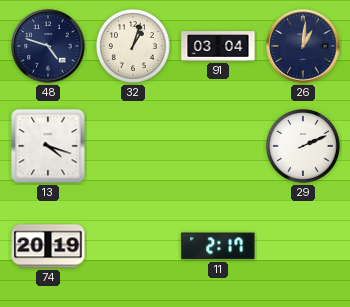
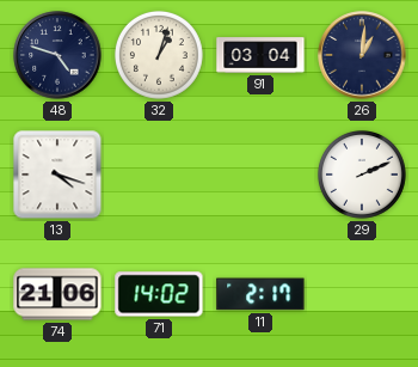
74: 20:19 -> 21:06 (57, 294)
71: none -> 14:02 (159, 294)
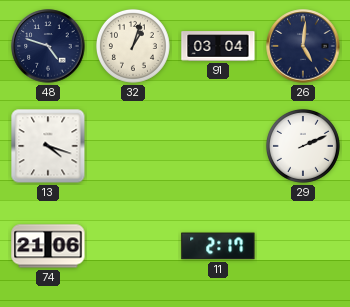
26: 1:01 -> 5:01 (303, 46)
71: 14:02 -> none (159, 294)
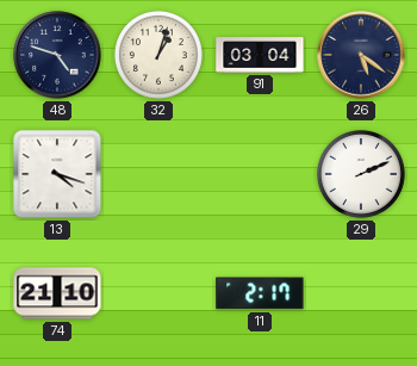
26: 5:01 -> 5:21 (361, 55)
74: 21:06 -> 21:10 (57, 293)
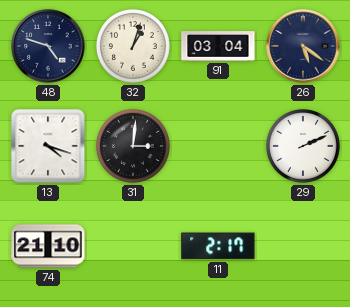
31: none -> 3:01 (133, 146)
